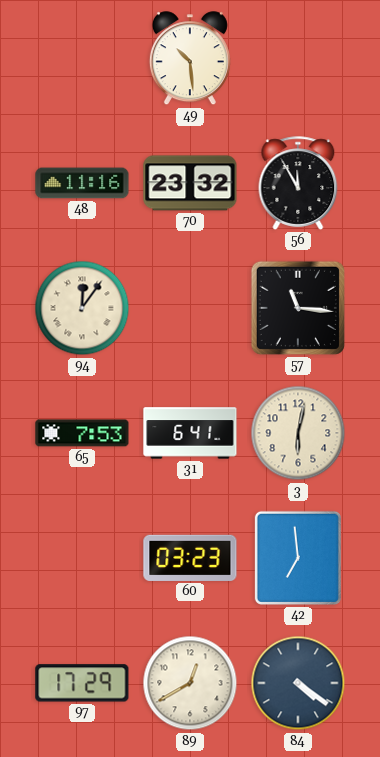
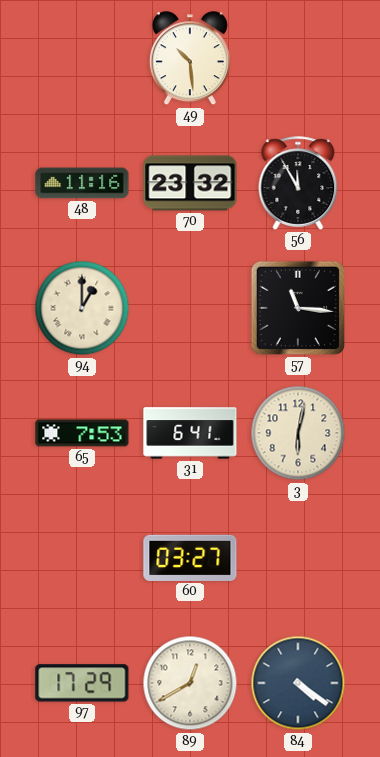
94: 12:06 -> 1:00 (82, 308)
60: 03:23 -> 03:27 (190, 558)
42: 6:59 -> none (298, 558)
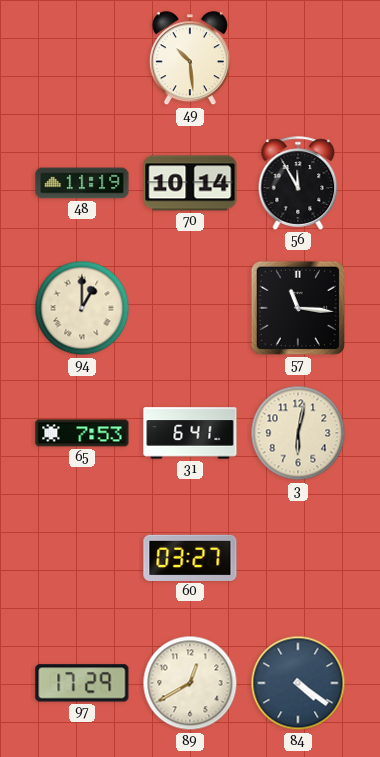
48: 11:16 -> 11:19 (82, 183)
70: 23:32 -> 10:14 (190, 183)
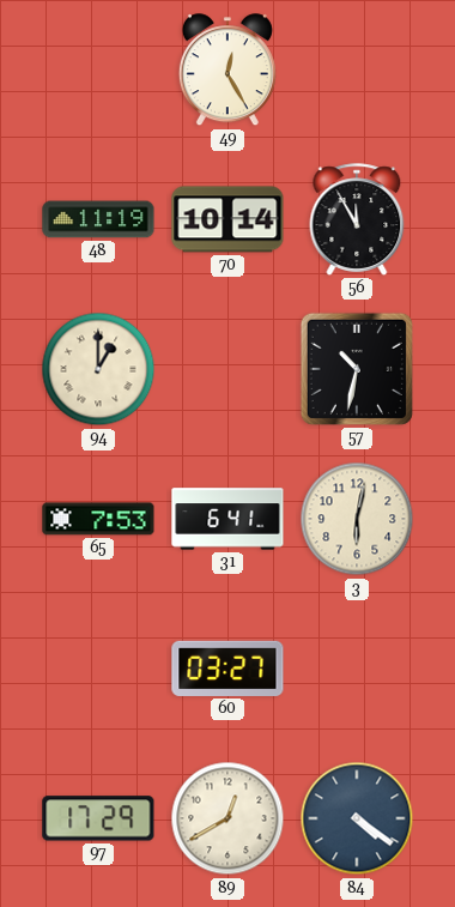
49: 10:29 -> 12:25 (227, 71)
57: 11:16 -> 10:32 (357, 369)
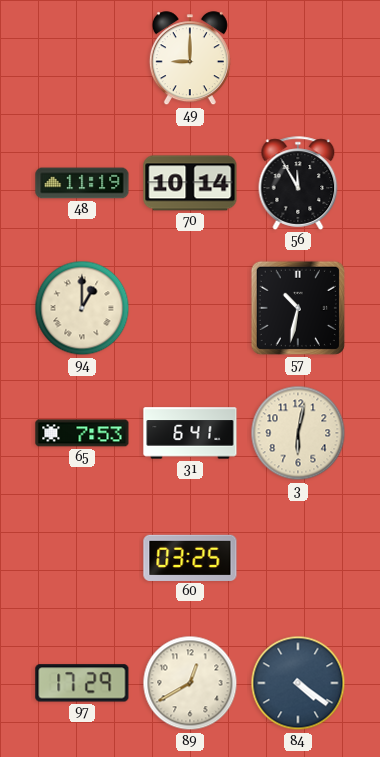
49: 12:25 -> 9:00 (190, 59)
60: 03:27 -> 03:25 (190, 558)
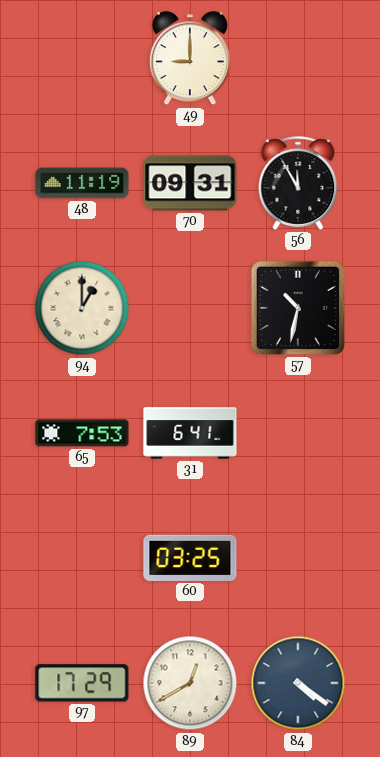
70: 10:14 -> 09:31 (190, 183)
3: 6:02 -> none (298, 433)
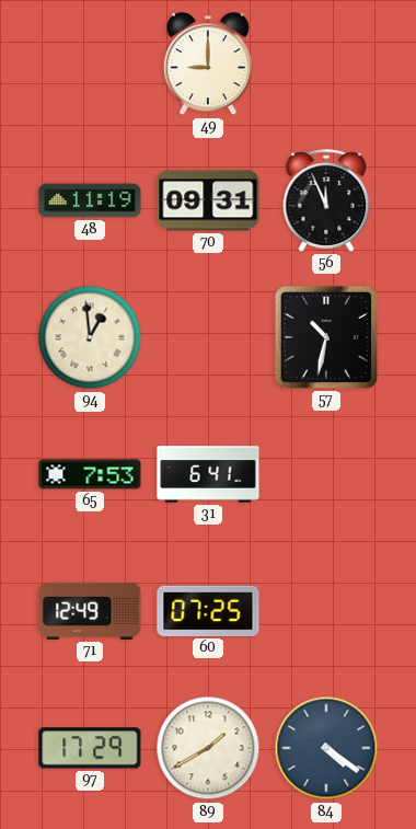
56: 11:55 -> 11:56 (326, 200)
94: 1:00 -> 12:59 (90, 337)
71: none -> 12:49 (90, 611)
60: 03:25 -> 07:25 (208, 611)
89: 12:40 -> 1:40 (208, 748)
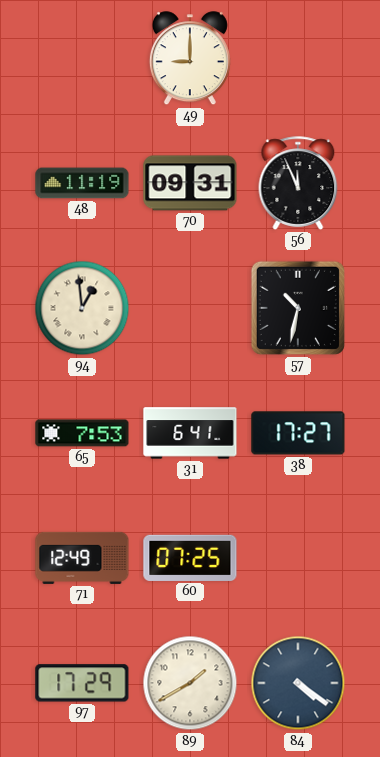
38: none -> 17:27 (298, 433)
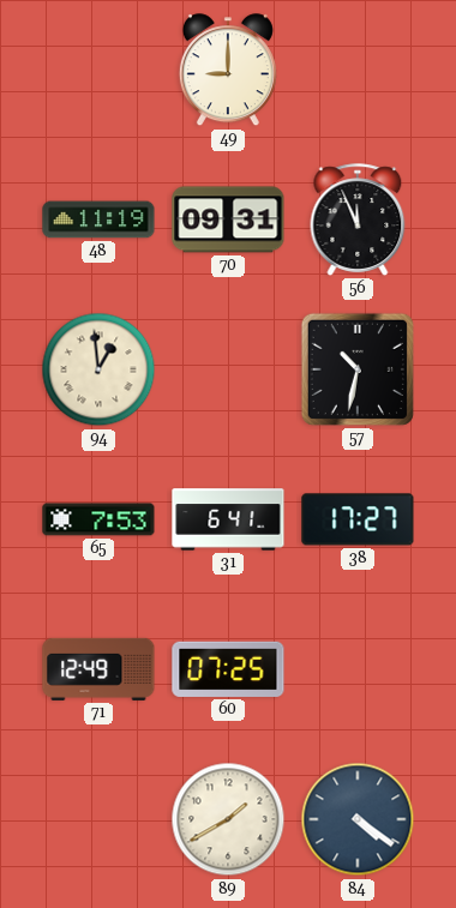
97: 17:29 -> none (82, 683)
